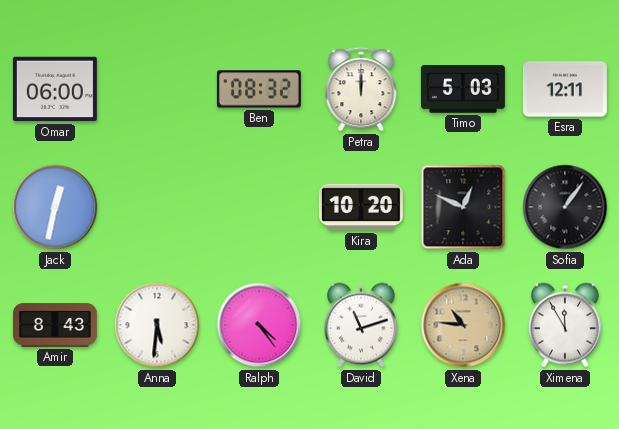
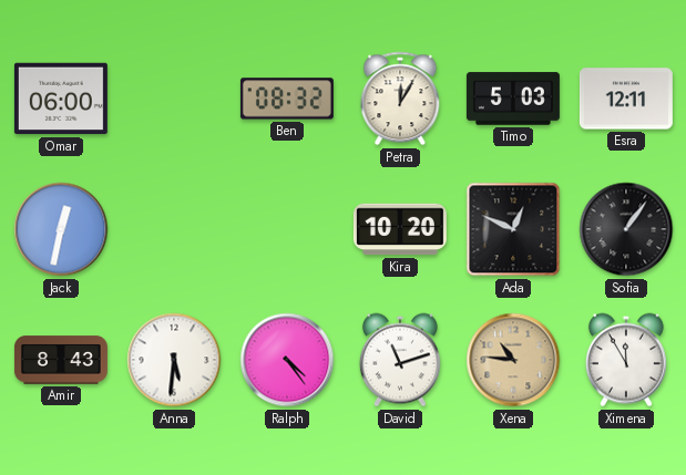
Petra: 12:00 -> 12:05 (400, 99)
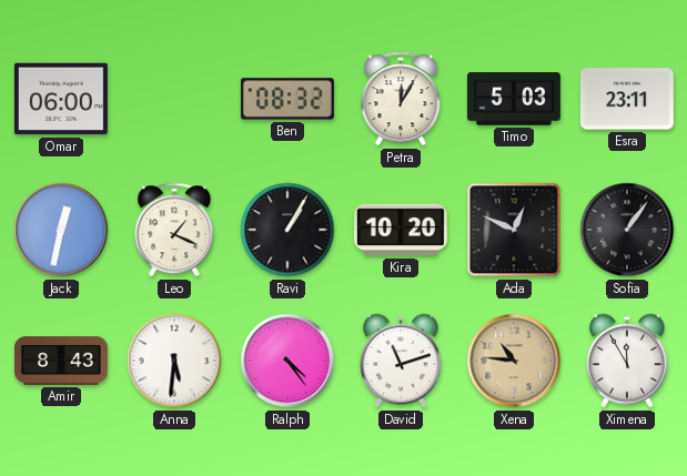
Esra: 12:11 -> 23:11 (627, 99)
Leo: none -> 1:19 (174, 230)
Ravi: none -> 1:05 (287, 230)
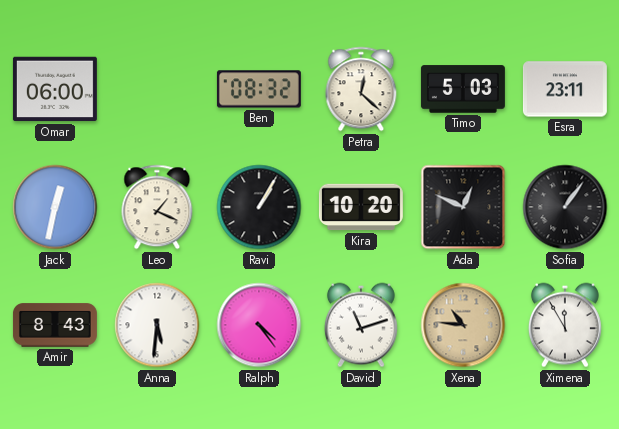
Petra: 12:05 -> 12:22 (361, 89)
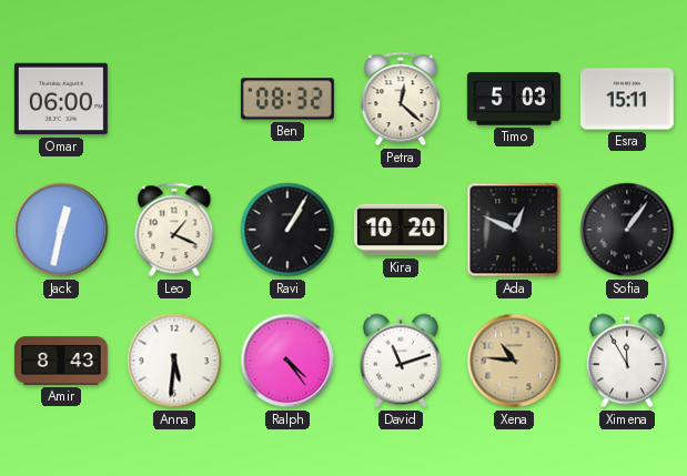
Esra: 23:11 -> 15:11 (627, 99)
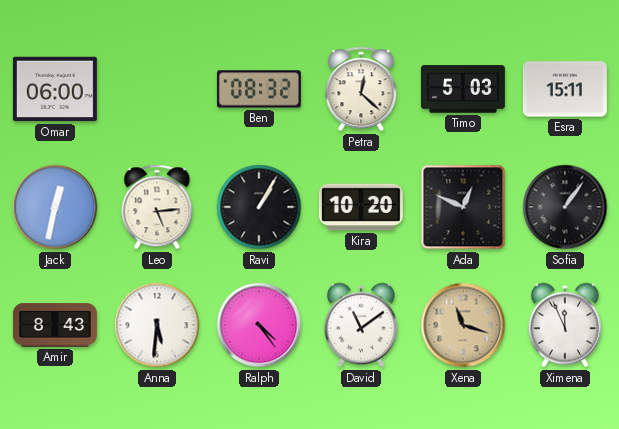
Leo: 1:19 -> 5:14 (157, 207)
David: 11:12 -> 11:09 (361, 325)
Xena: 10:46 -> 11:18 (463, 325)
Ximena: 11:55 -> 11:56 (565, 325)
